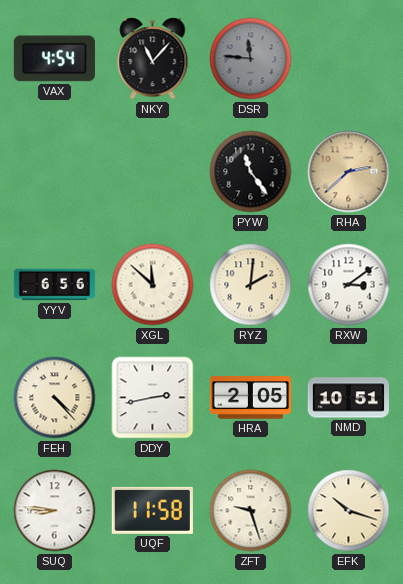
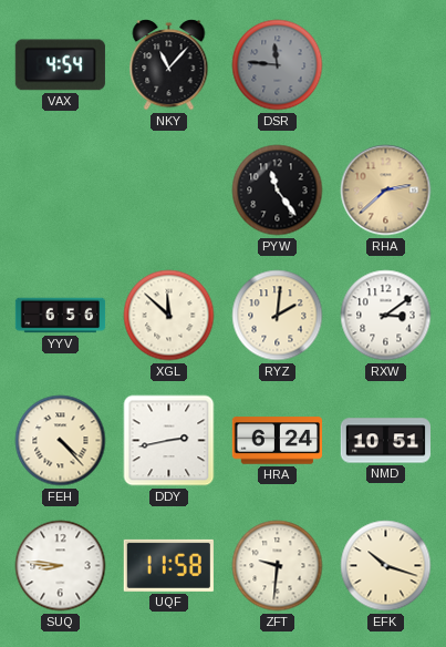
HRA: 2:05 -> 6:24 (277, 441)
ZFT: 9:27 -> 9:31 (278, 566)
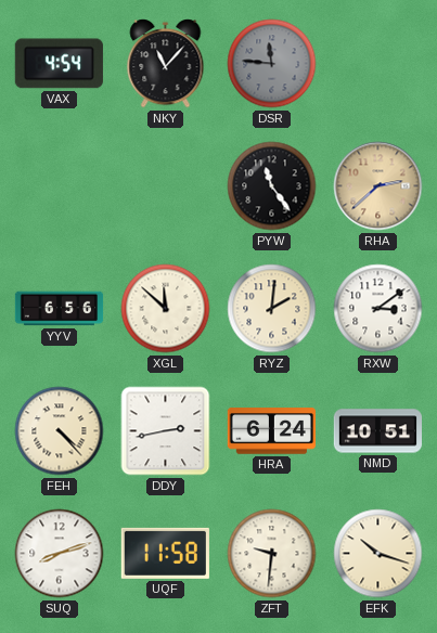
SUQ: 8:46 -> 8:12 (60, 554)
